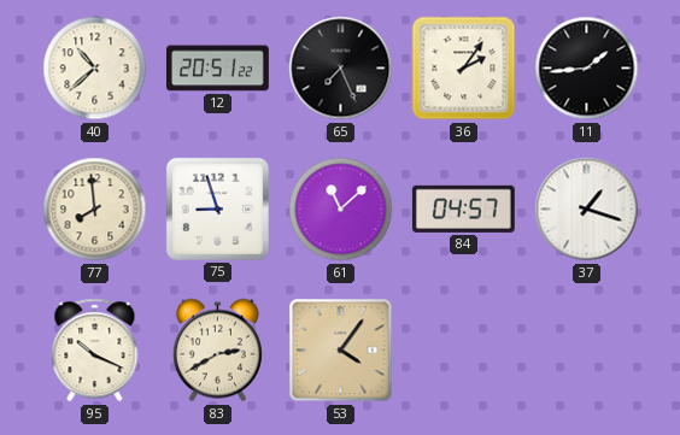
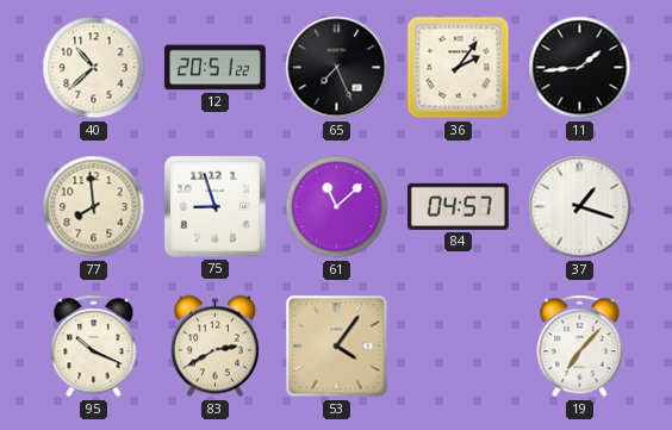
19: none -> 7:07 (580, 347)
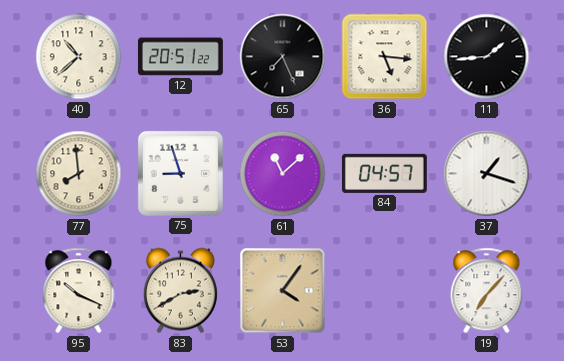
36: 2:06 -> 5:16 (385, 57)
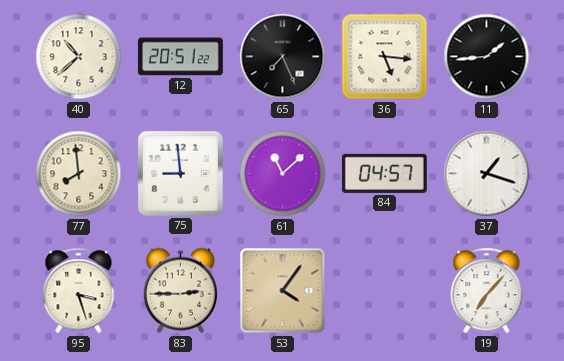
75: 8:57 -> 8:59 (180, 173)
95: 10:19 -> 3:27 (79, 291)
83: 2:40 -> 2:45 (180, 291)
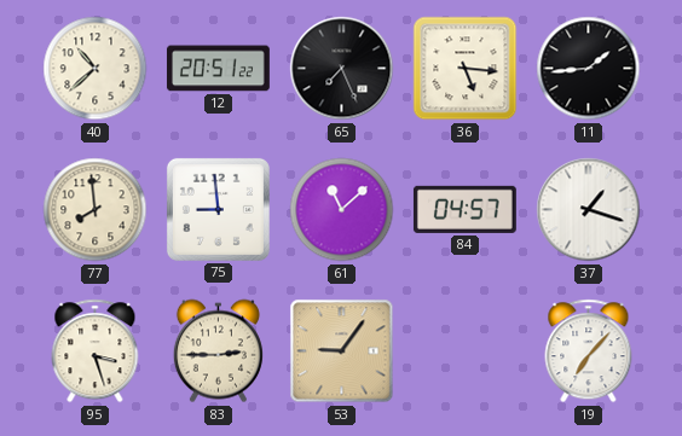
53: 4:06 -> 9:06 (342, 351)
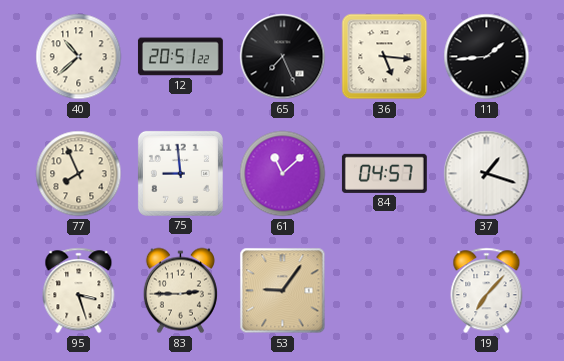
77: 7:59 -> 7:56 (79, 174)
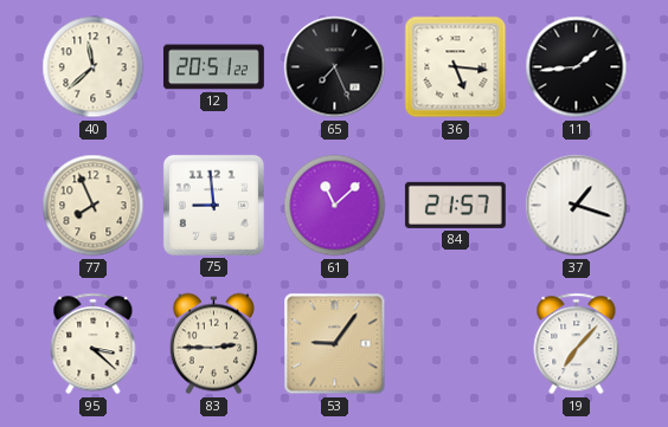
40: 10:38 -> 11:38 (94, 67)
84: 04:57 -> 21:57 (455, 205)
95: 3:27 -> 3:22 (94, 344)
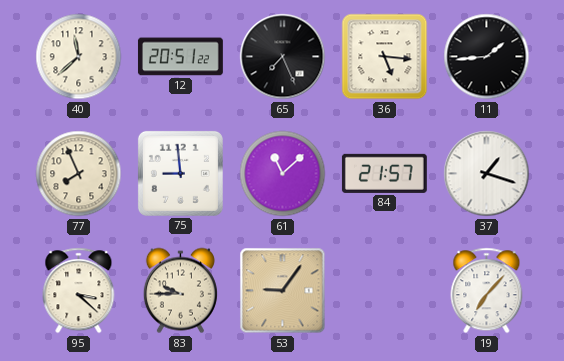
83: 2:45 -> 9:45 (180, 291)
